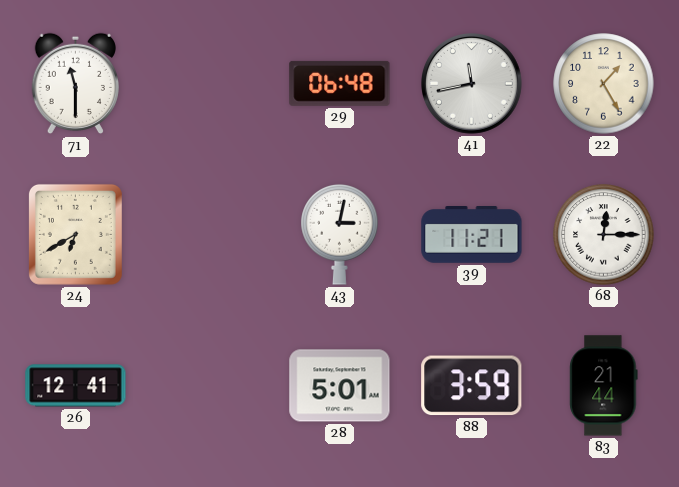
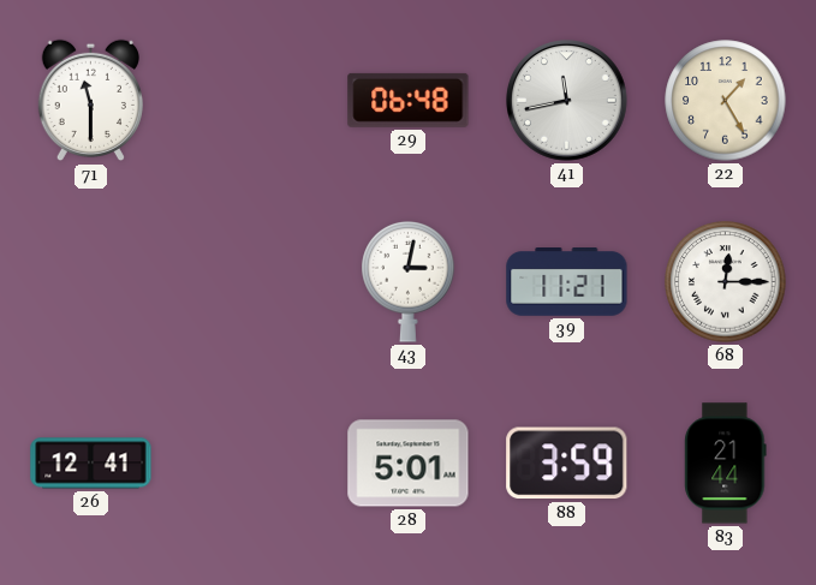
24: 6:40 -> none (75, 234)
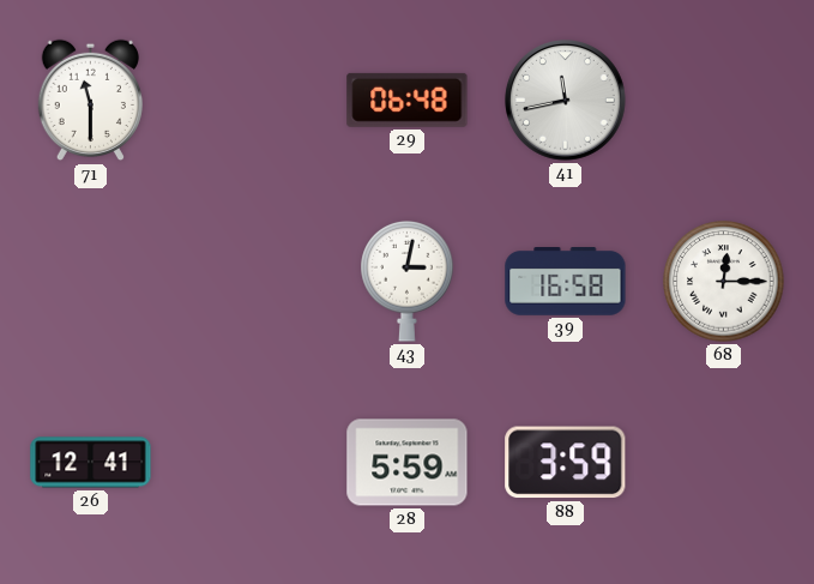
22: 1:25 -> none (726, 101)
39: 11:21 -> 16:58 (566, 282)
28: 5:01 -> 5:59 (408, 463)
83: 21:44 -> none (726, 464)
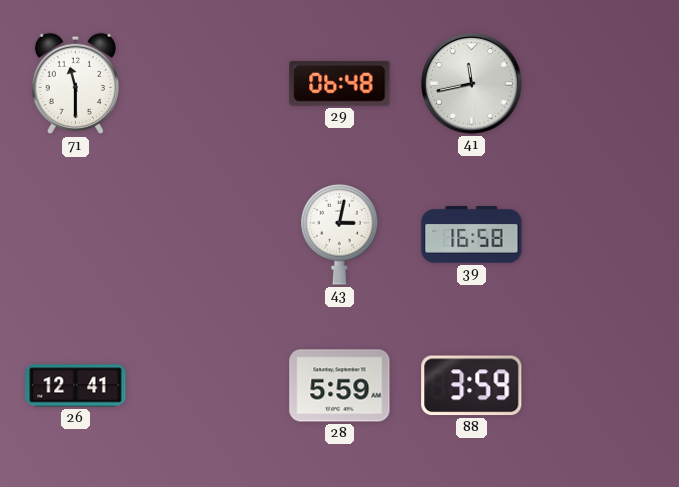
68: 12:15 -> none (724, 282)
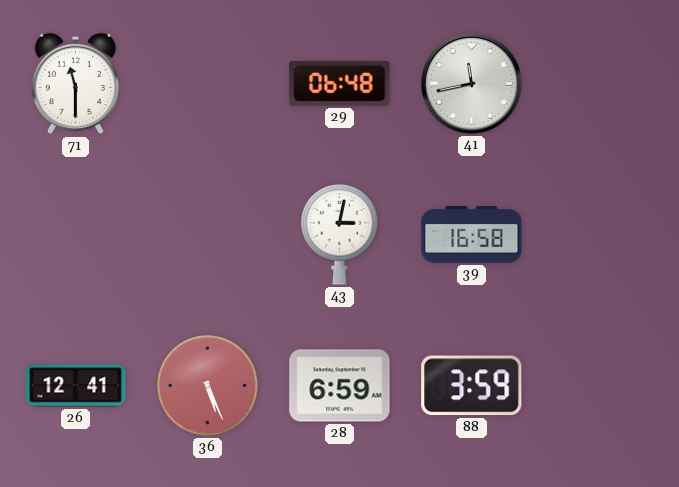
36: none -> 5:26 (208, 386)
28: 5:59 -> 6:59 (340, 386)
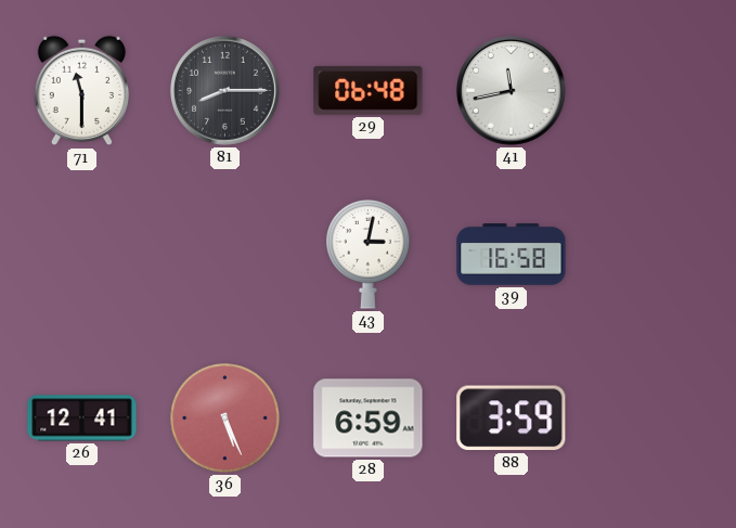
81: none -> 8:15 (225, 91)
